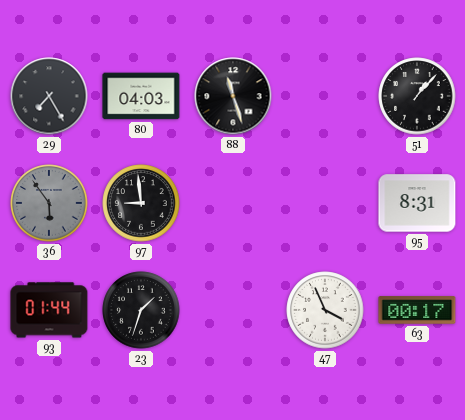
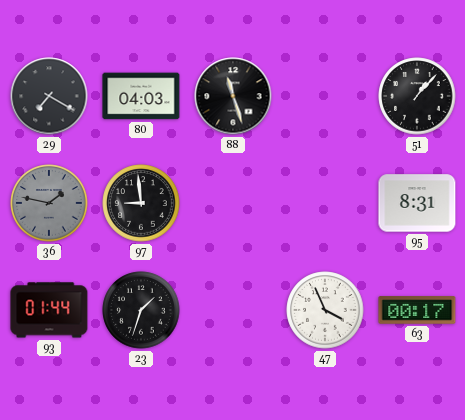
29: 7:25 -> 7:20 (49, 96)
36: 5:54 -> 1:47 (49, 203)
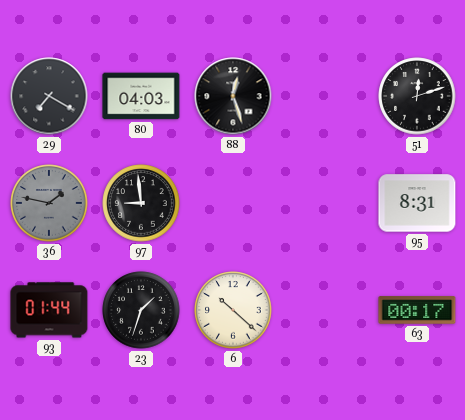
88: 11:27 -> 12:27 (233, 96)
51: 1:07 -> 12:12 (417, 96)
6: none -> 10:22 (233, 310)
47: 3:56 -> none (325, 310)
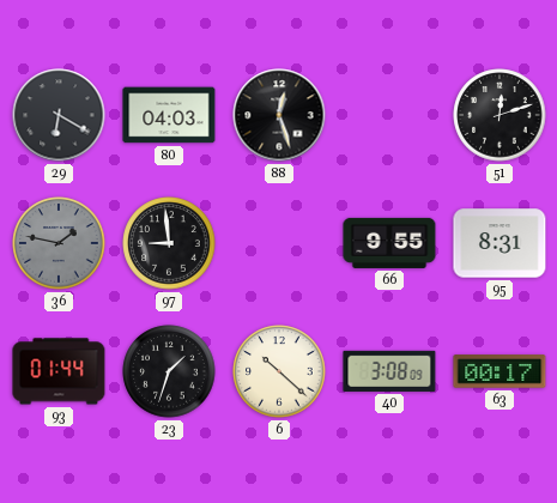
29: 7:20 -> 6:20 (59, 115)
66: none -> 9:55 (389, 243)
40: none -> 3:08 (389, 371)
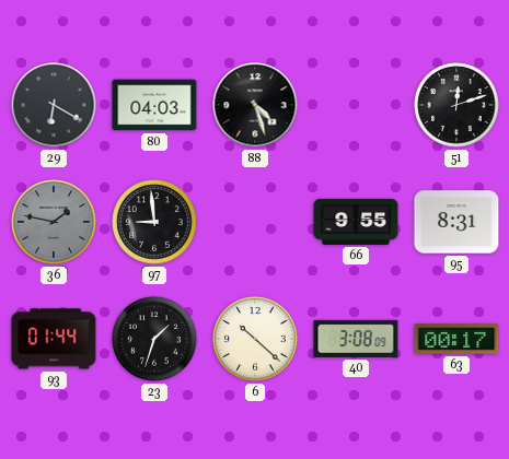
88: 12:27 -> 4:27 (255, 105)
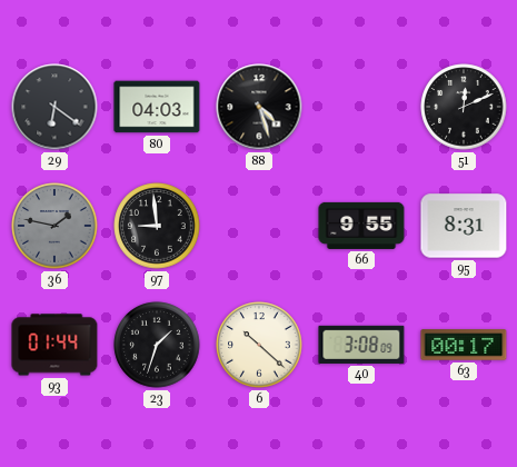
29: 6:20 -> 6:21 (54, 107)
51: 12:12 -> 12:11 (464, 107)
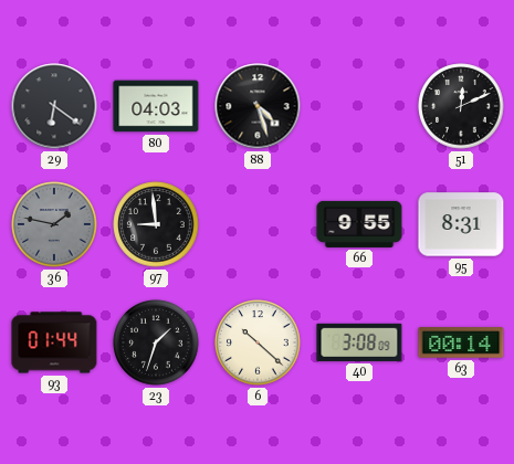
63: 00:17 -> 00:14 (461, 342)
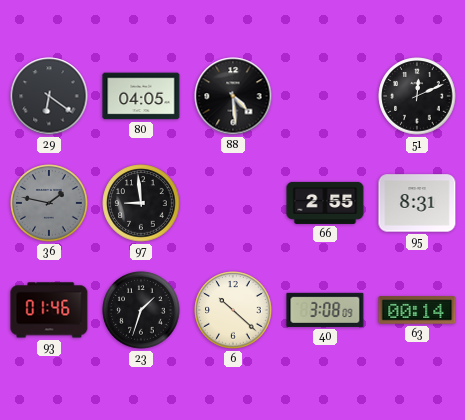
80: 04:03 -> 04:05 (141, 96)
88: 4:27 -> 4:29 (233, 96)
66: 9:55 -> 2:55 (325, 203)
93: 01:44 -> 01:46 (49, 310)
